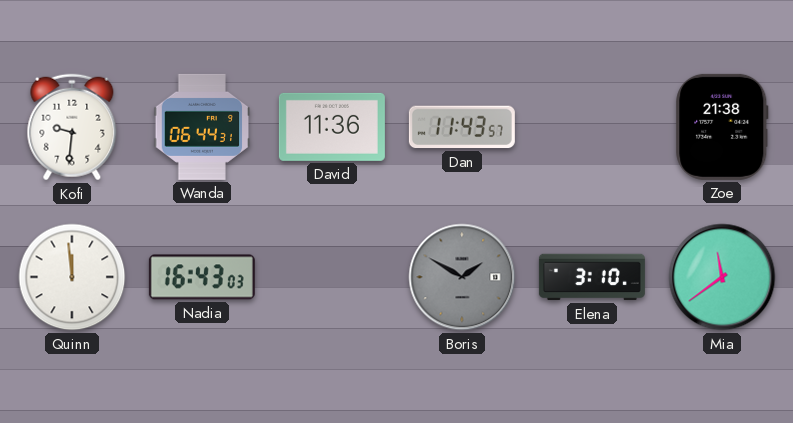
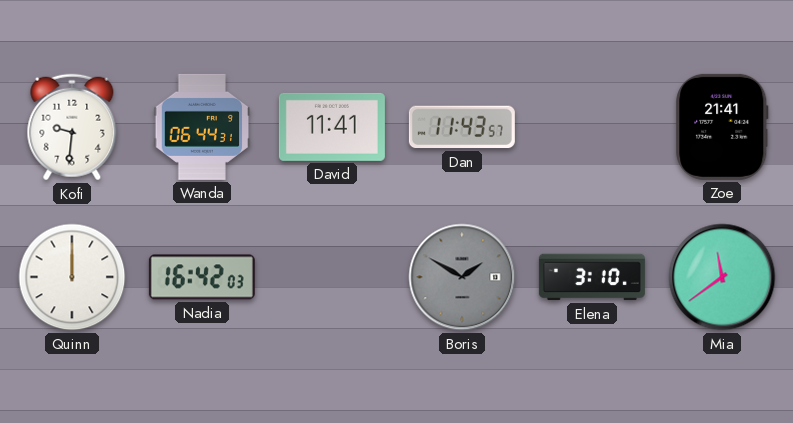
David: 11:36 -> 11:41 (332, 127)
Zoe: 21:38 -> 21:41 (722, 127)
Quinn: 11:59 -> 12:00 (72, 277)
Nadia: 16:43 -> 16:42 (202, 277)
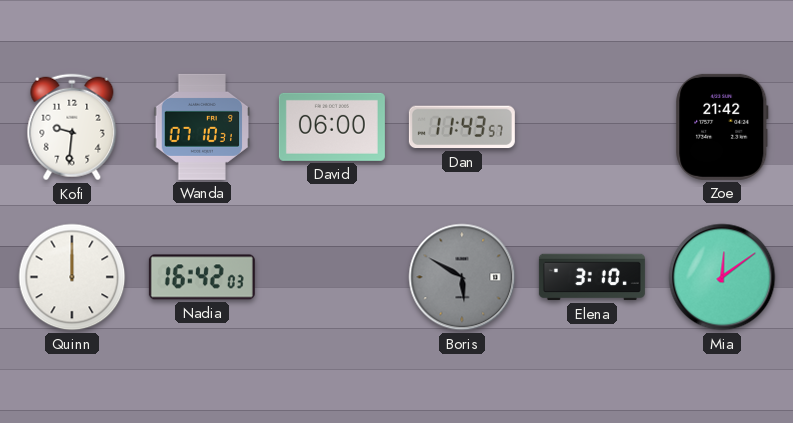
Wanda: 06:44 -> 07:10 (202, 127)
David: 11:41 -> 06:00 (332, 127)
Zoe: 21:41 -> 21:42 (722, 127)
Boris: 1:50 -> 5:50 (462, 277)
Mia: 11:39 -> 12:09 (722, 277)
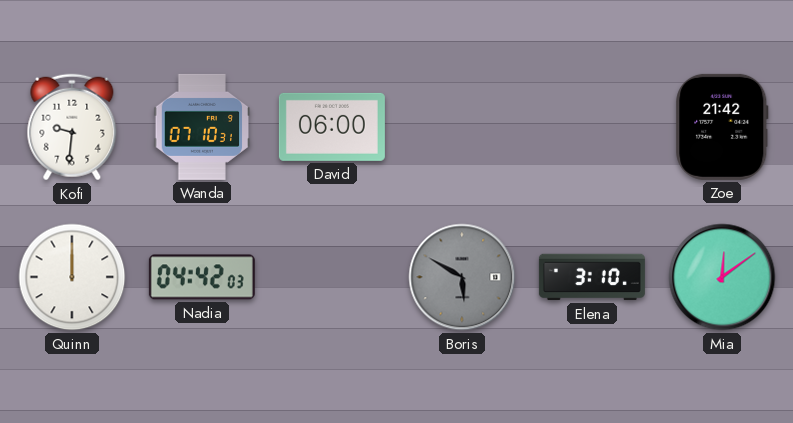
Dan: 11:43 -> none (462, 127)
Nadia: 16:42 -> 04:42 (202, 277)
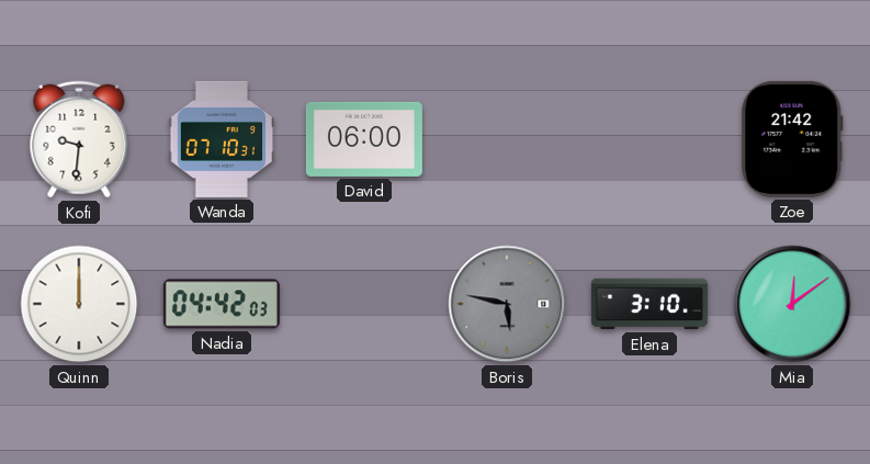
Boris: 5:50 -> 5:47 (507, 304)
